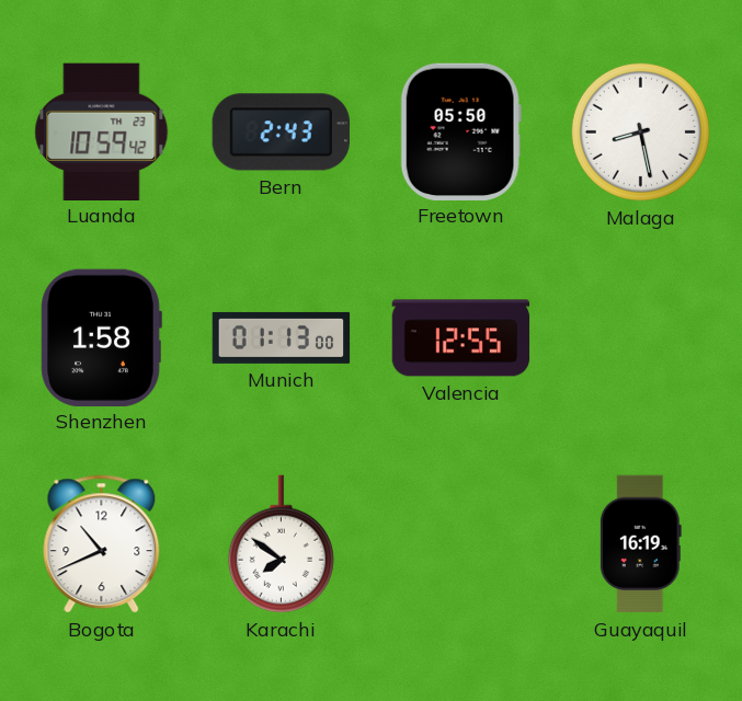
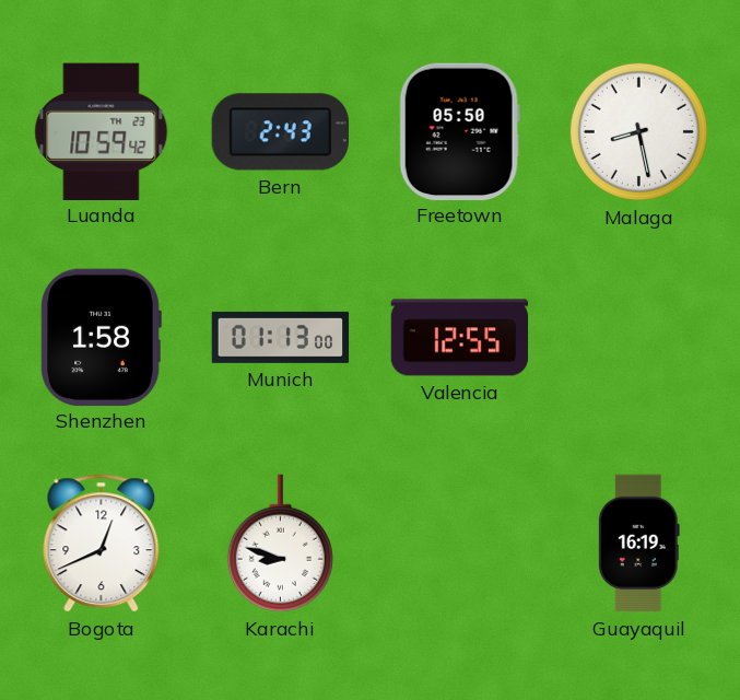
Bogota: 10:41 -> 12:41 (102, 544)
Karachi: 7:51 -> 8:48 (280, 544)
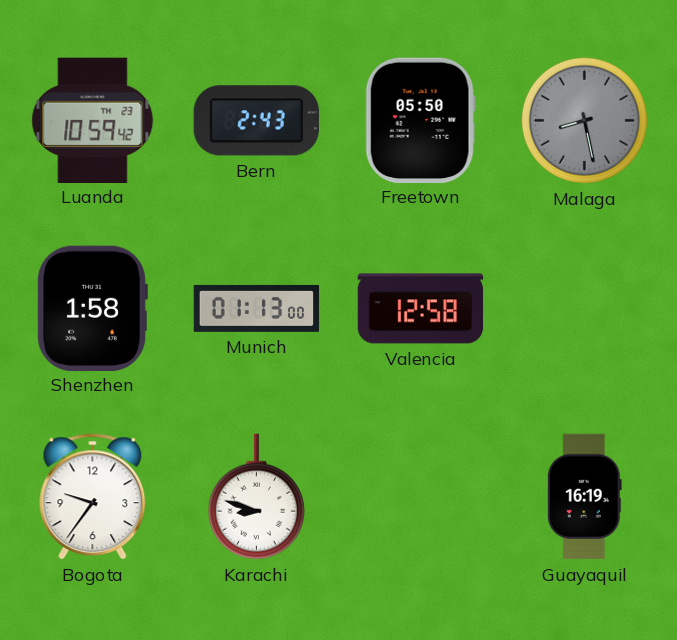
Malaga dial: white -> grey (584, 120)
Valencia: 12:55 -> 12:58 (421, 309)
Bogota: 12:41 -> 9:36 (93, 497)
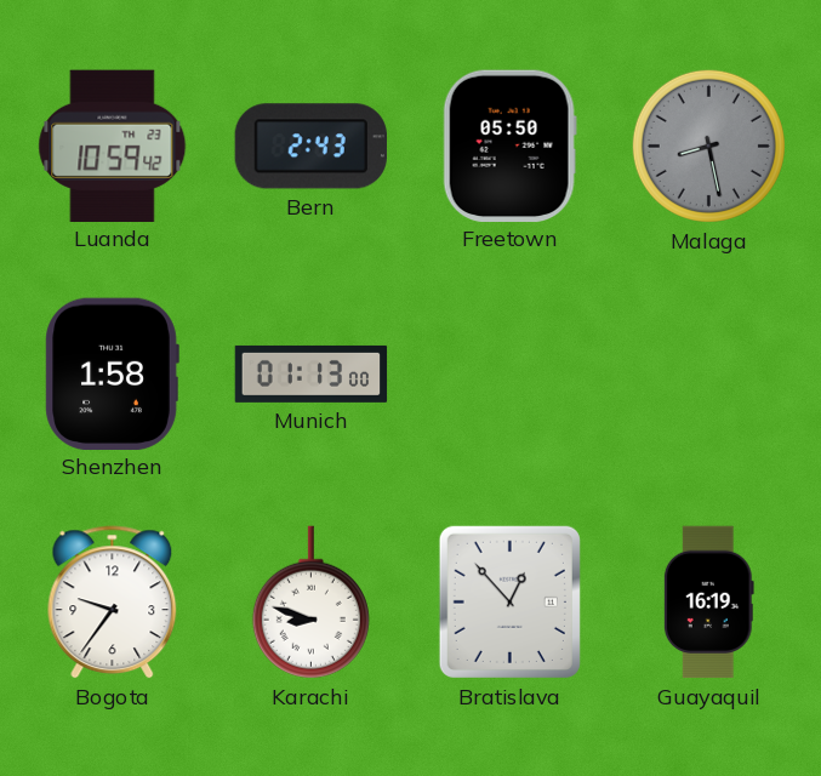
Valencia: 12:58 -> none (421, 309)
Bratislava: none -> 12:53 (509, 601)
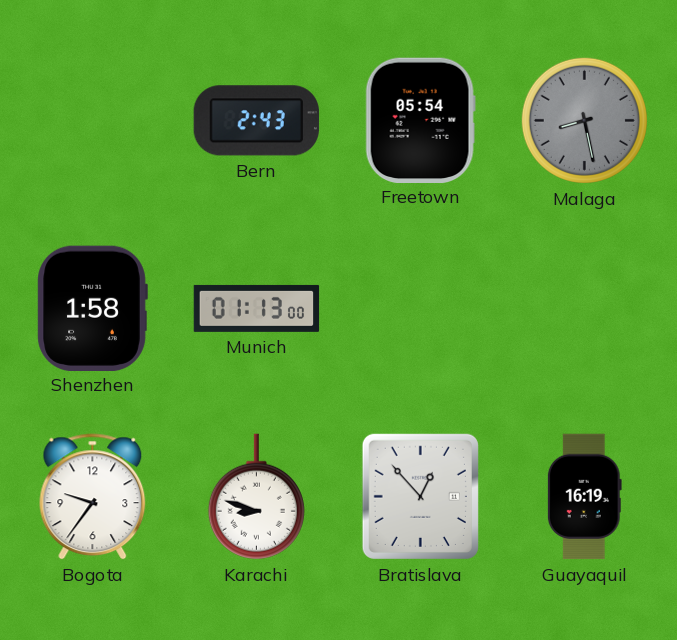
Luanda: 10:59 -> none (113, 145)
Freetown: 05:50 -> 05:54 (420, 120)
